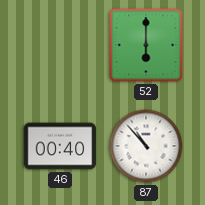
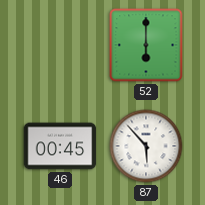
46: 00:40 -> 00:45 (60, 146)
87: 10:53 -> 5:53 (146, 146)
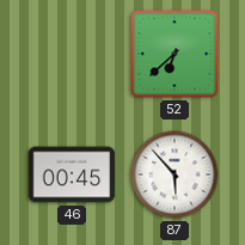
52: 6:00 -> 6:38 (174, 54)
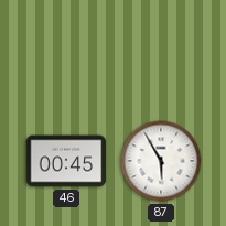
52: 6:38 -> none (174, 54)
87: 5:53 -> 5:55 (161, 161)
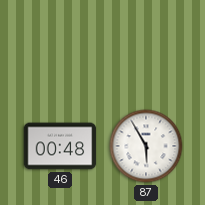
46: 00:45 -> 00:48 (60, 146)
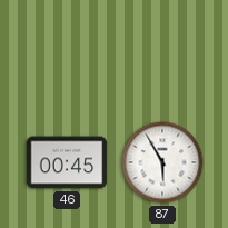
46: 00:48 -> 00:45 (67, 162)
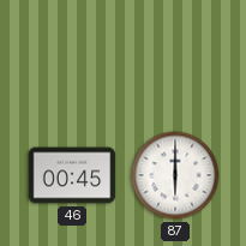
87: 5:55 -> 6:00 (175, 175)
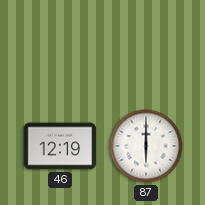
46: 00:45 -> 12:19 (60, 146)
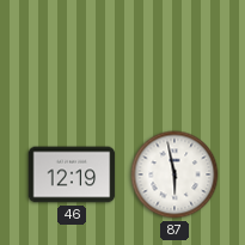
87: 6:00 -> 5:58 (174, 174)
